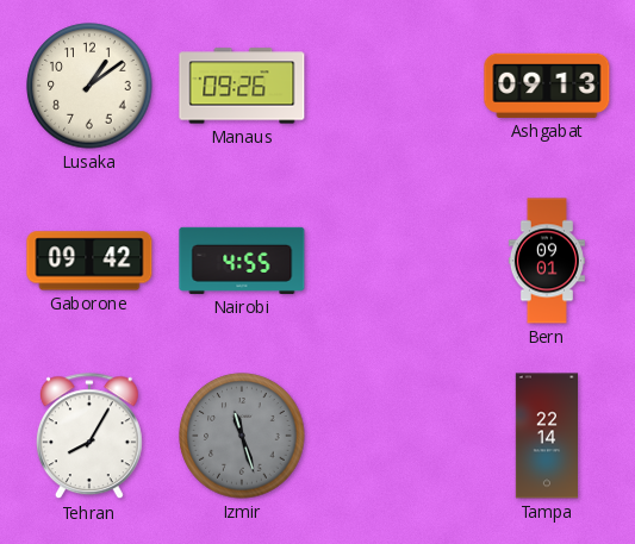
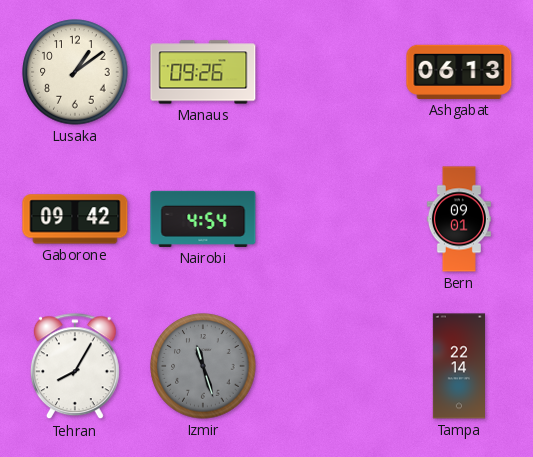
Ashgabat: 09:13 -> 06:13 (459, 72)
Nairobi: 4:55 -> 4:54 (203, 219)
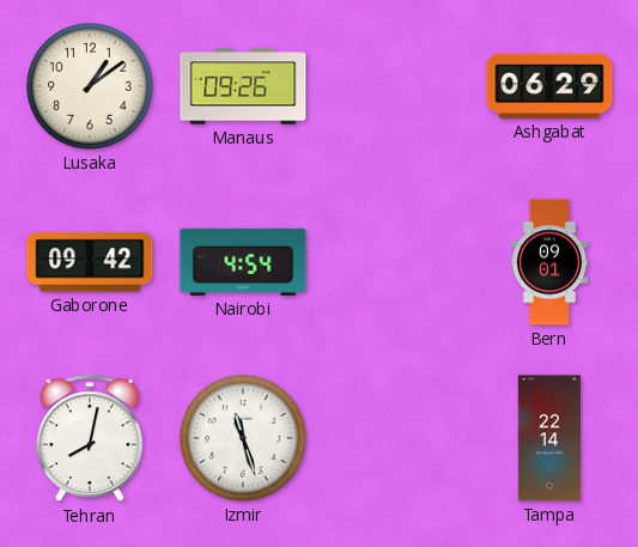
Ashgabat: 06:13 -> 06:29 (549, 86)
Tehran: 8:05 -> 8:02 (90, 439)
Izmir dial: grey -> white (243, 438)
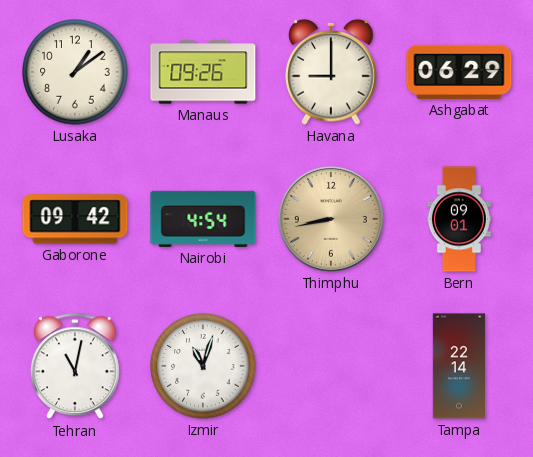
Havana: none -> 9:00 (331, 72)
Thimphu: none -> 8:43 (331, 219)
Tehran: 8:02 -> 11:02 (75, 367)
Izmir: 11:27 -> 11:03 (203, 366)
